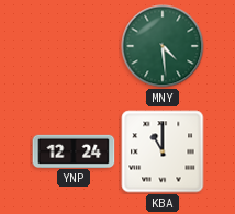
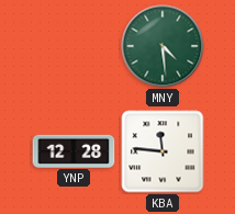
YNP: 12:24 -> 12:28 (74, 150)
KBA: 11:00 -> 11:46 (163, 151)
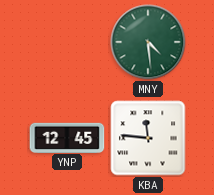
YNP: 12:28 -> 12:45 (67, 137)
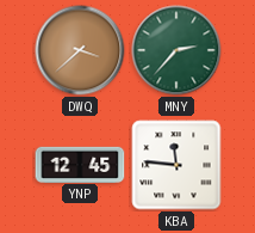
DWQ: none -> 3:38 (80, 50)
MNY: 4:29 -> 2:37 (176, 50)
